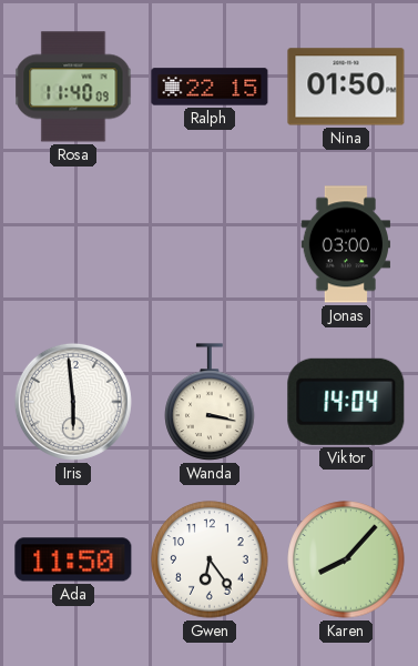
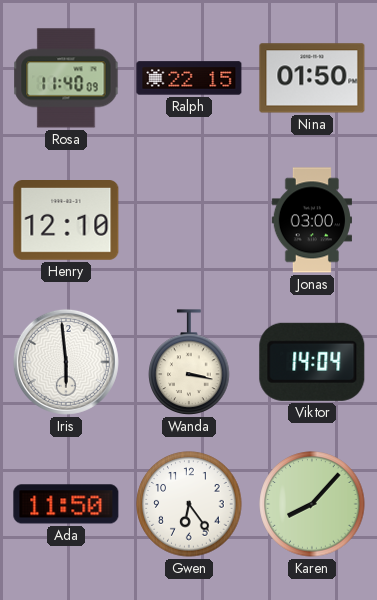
Henry: none -> 12:10 (66, 221)
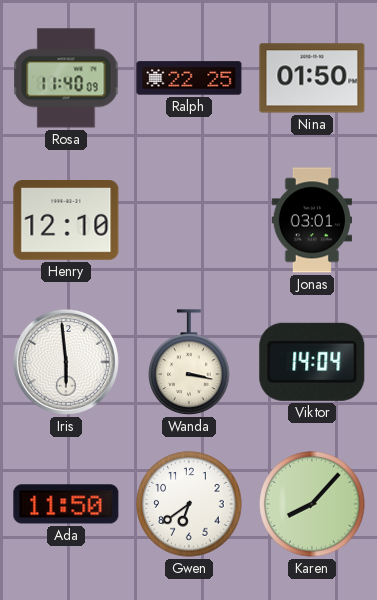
Ralph: 22:15 -> 22:25 (189, 78)
Jonas: 03:00 -> 03:01 (311, 220)
Gwen: 6:24 -> 6:39 (189, 504)
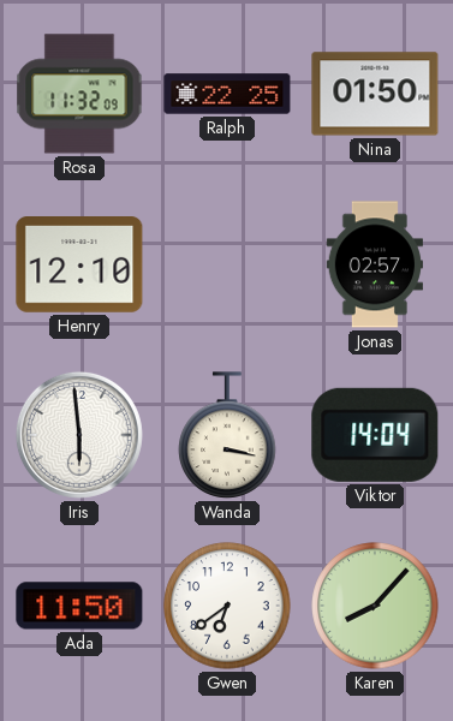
Rosa: 11:40 -> 11:32 (79, 94)
Jonas: 03:01 -> 02:57 (374, 264)
